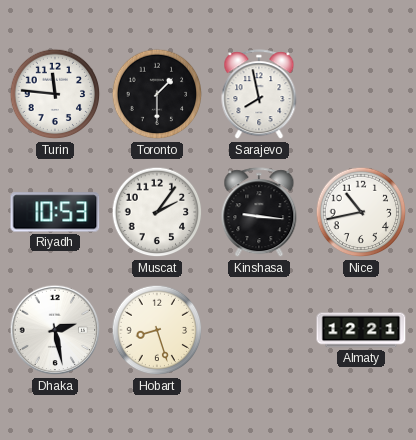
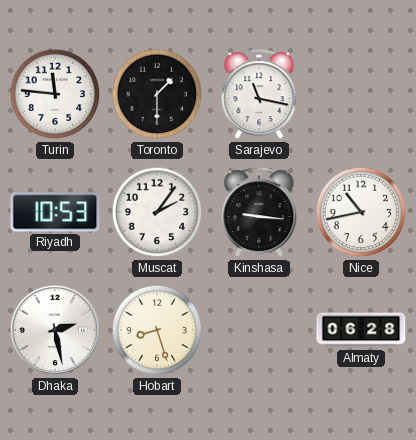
Sarajevo: 7:58 -> 11:17 (259, 95)
Almaty: 12:21 -> 06:28 (361, 330)
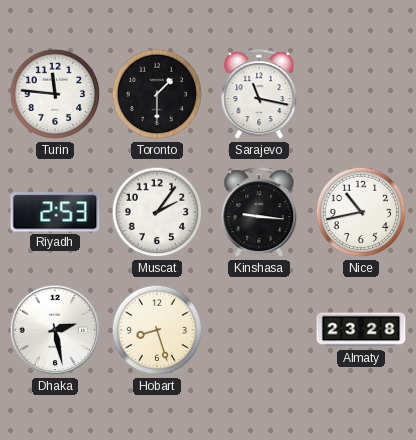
Riyadh: 10:53 -> 2:53 (55, 212)
Almaty: 06:28 -> 23:28 (361, 330)
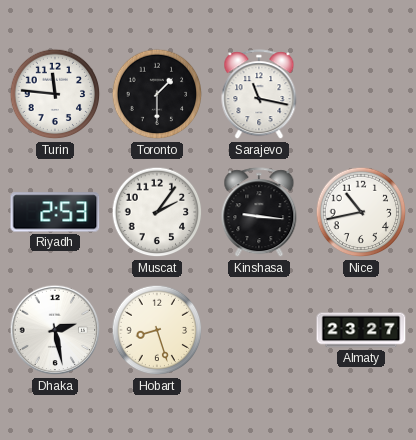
Almaty: 23:28 -> 23:27 (361, 330)
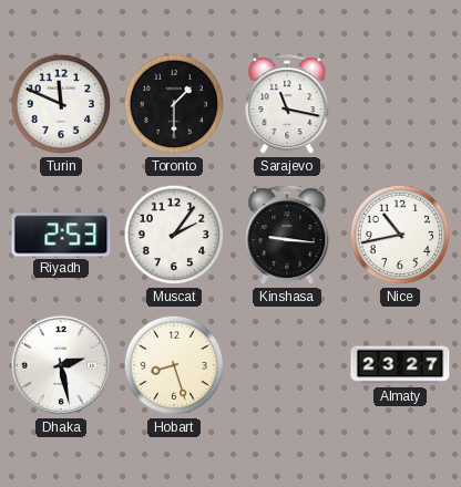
Turin: 11:46 -> 11:49 (61, 104)
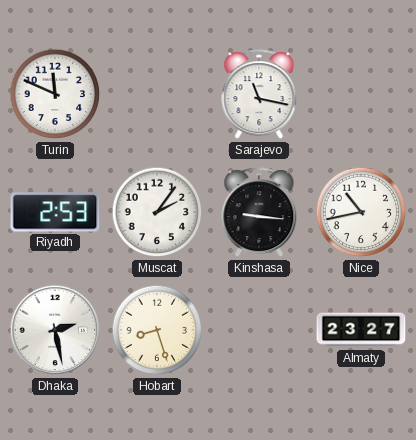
Toronto: 1:30 -> none (174, 104)
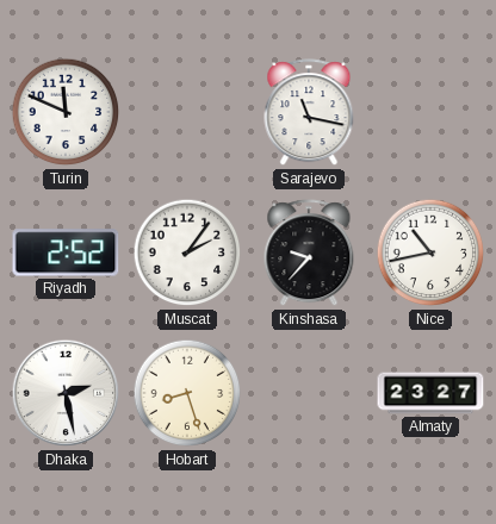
Riyadh: 2:53 -> 2:52 (66, 252)
Kinshasa: 9:16 -> 9:37 (309, 254)
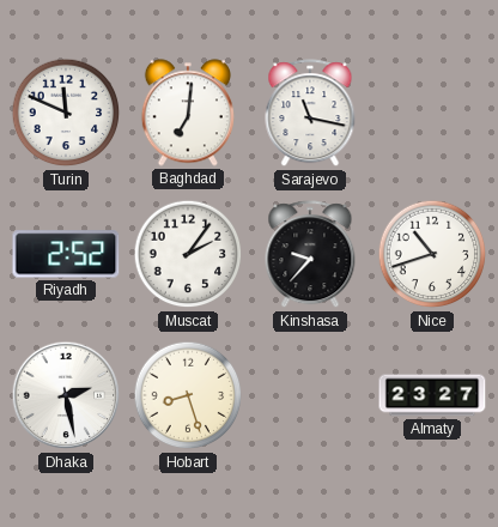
Baghdad: none -> 7:01 (188, 113)
Nice: 10:43 -> 10:42 (432, 254)
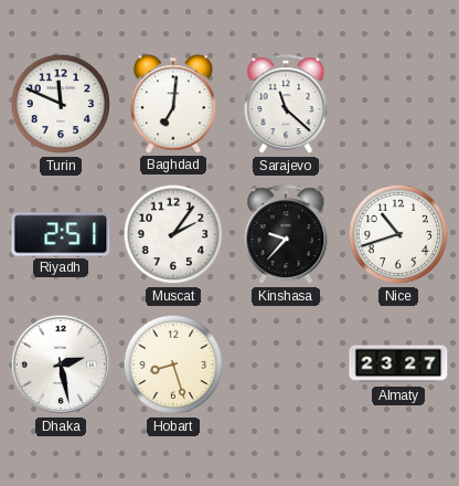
Sarajevo: 11:17 -> 11:22 (286, 105)
Riyadh: 2:52 -> 2:51 (61, 234)
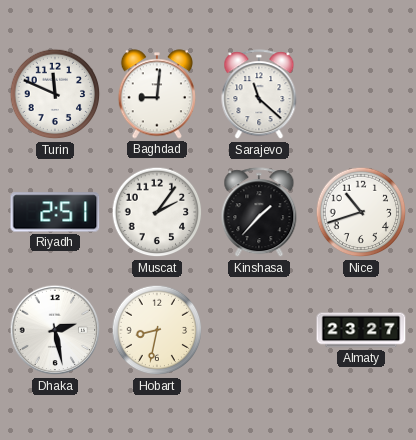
Baghdad: 7:01 -> 9:01 (157, 94)
Kinshasa: 9:37 -> 1:37 (259, 213)
Hobart: 8:27 -> 8:32 (157, 330)
